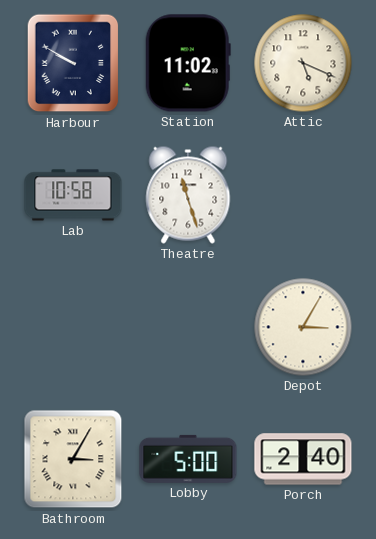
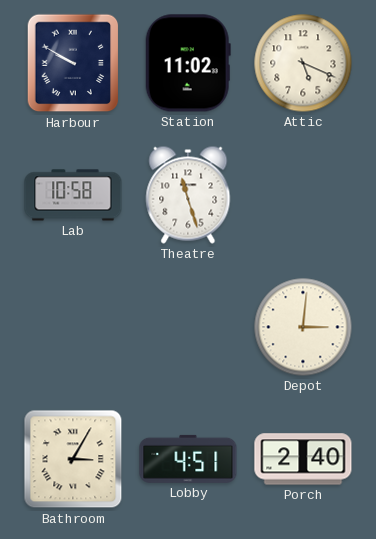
Depot: 3:05 -> 3:01 (303, 327)
Lobby: 5:00 -> 4:51 (188, 459)
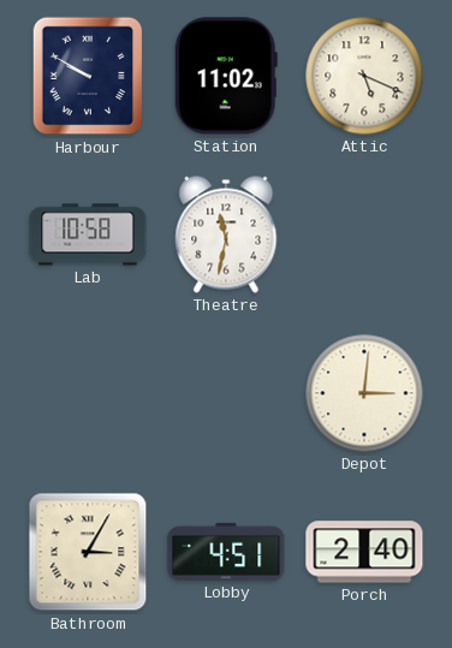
Theatre: 11:27 -> 11:32 (226, 234)
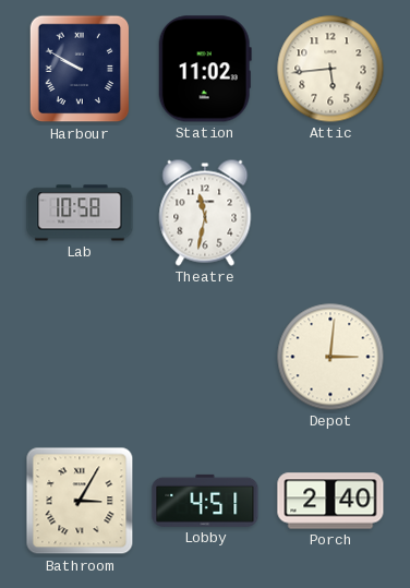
Attic: 5:19 -> 5:44 (330, 69)
